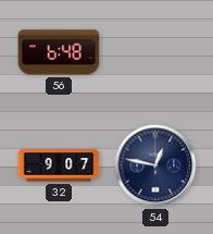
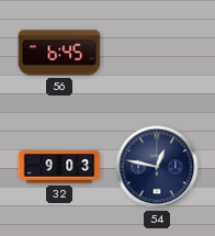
56: 6:48 -> 6:45 (59, 53)
32: 9:07 -> 9:03 (59, 167)
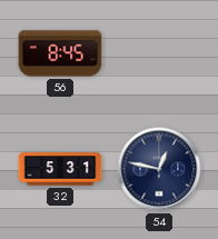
56: 6:45 -> 8:45 (60, 53)
32: 9:03 -> 5:31 (60, 169)
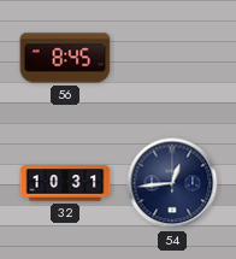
32: 5:31 -> 10:31 (65, 183)
54: 12:47 -> 12:44 (172, 183)
